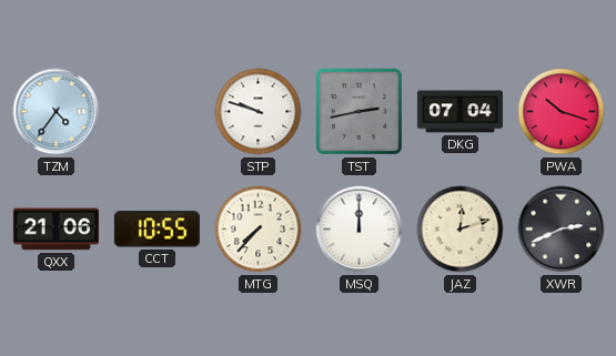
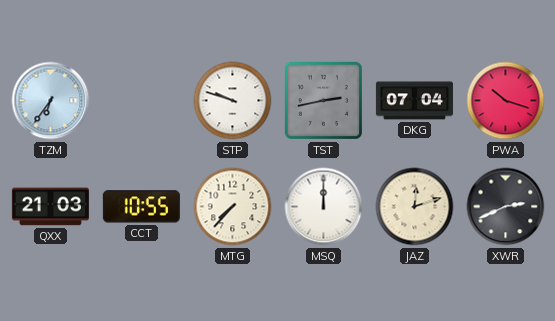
TZM: 4:36 -> 6:36 (51, 101)
QXX: 21:06 -> 21:03 (50, 207)
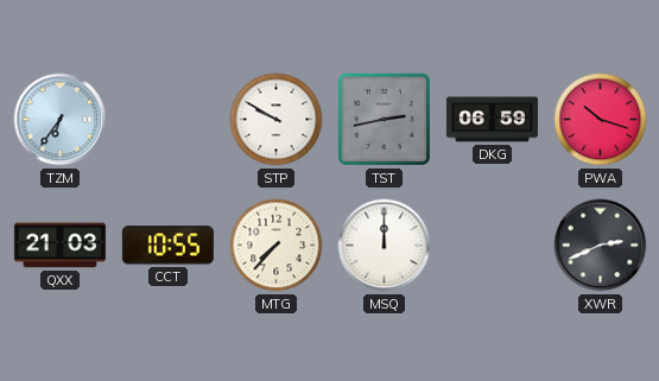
STP: 9:48 -> 9:50 (277, 120)
DKG: 07:04 -> 06:59 (492, 120)
JAZ: 12:12 -> none (415, 207)
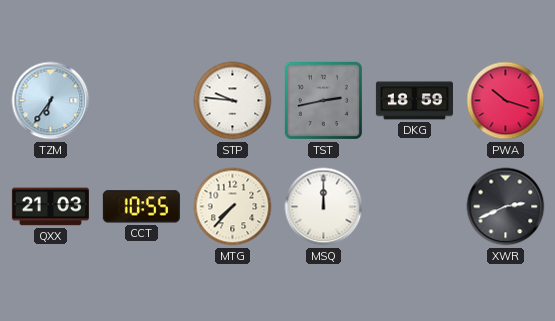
STP: 9:50 -> 9:46 (233, 101)
DKG: 06:59 -> 18:59 (414, 101)
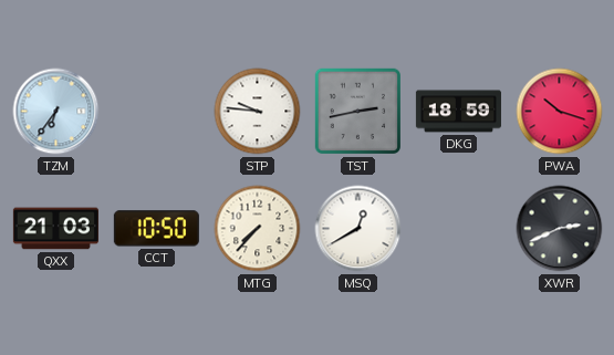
CCT: 10:55 -> 10:50 (156, 229)
MSQ: 12:00 -> 12:40 (358, 229)
